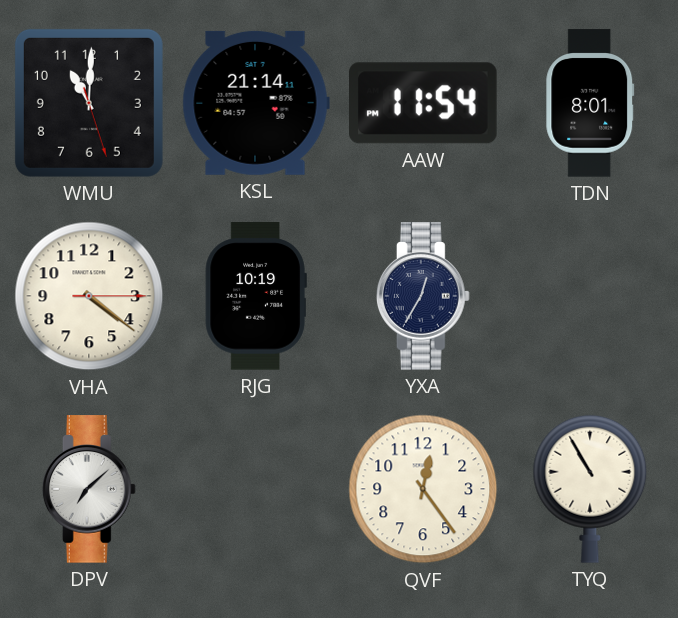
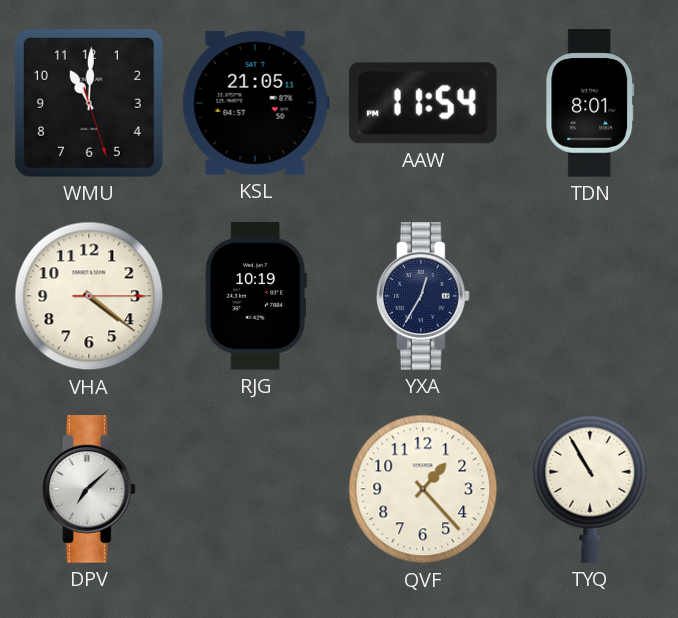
KSL: 21:14 -> 21:05 (256, 103)
QVF: 12:24 -> 1:23 (423, 489)
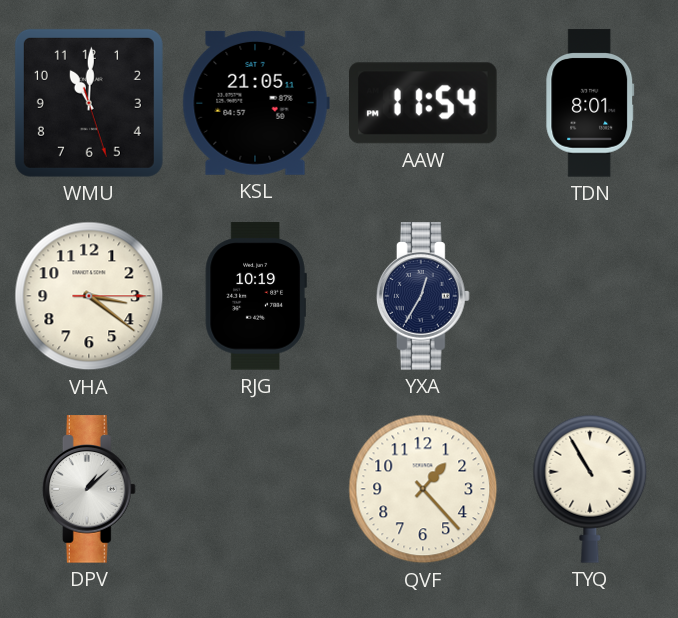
VHA: 4:21 -> 3:21 (89, 296)
DPV: 7:08 -> 1:08 (89, 489)
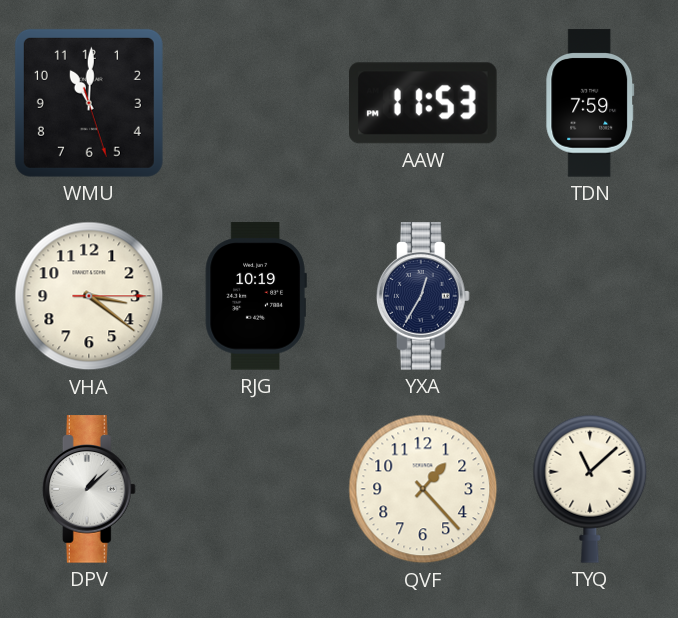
KSL: 21:05 -> none (256, 103)
AAW: 11:54 -> 11:53 (424, 103)
TDN: 8:01 -> 7:59 (590, 103)
TYQ: 10:55 -> 11:08 (590, 489)
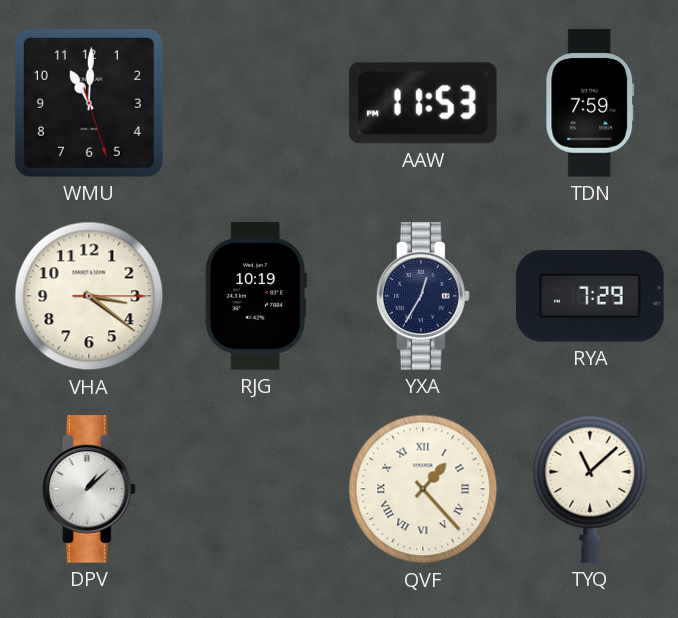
RYA: none -> 7:29 (591, 296)
QVF numerals: Arabic -> Roman (423, 489)
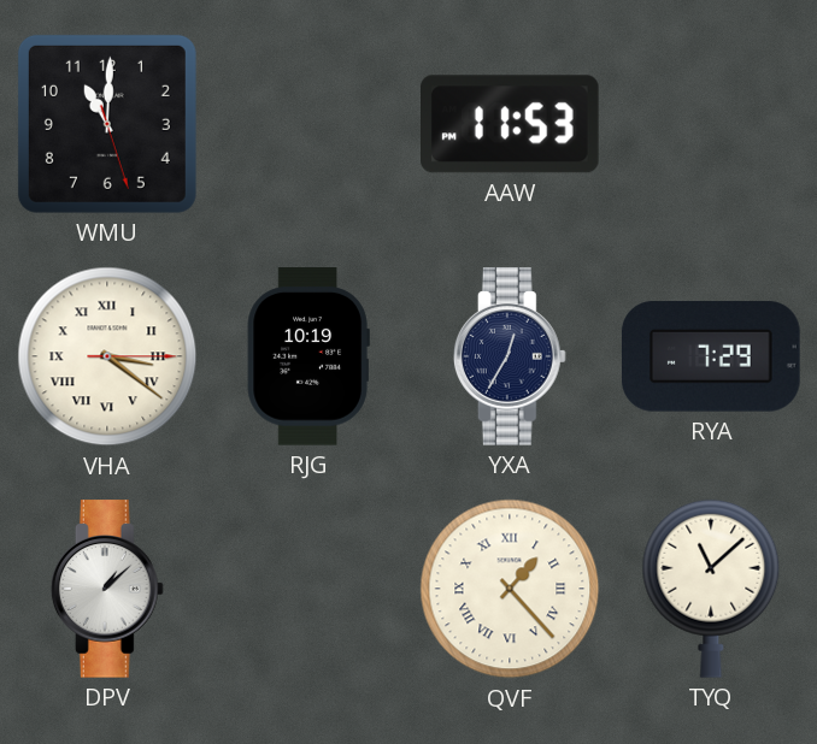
TDN: 7:59 -> none (590, 103)
VHA numerals: Arabic -> Roman (107, 356)
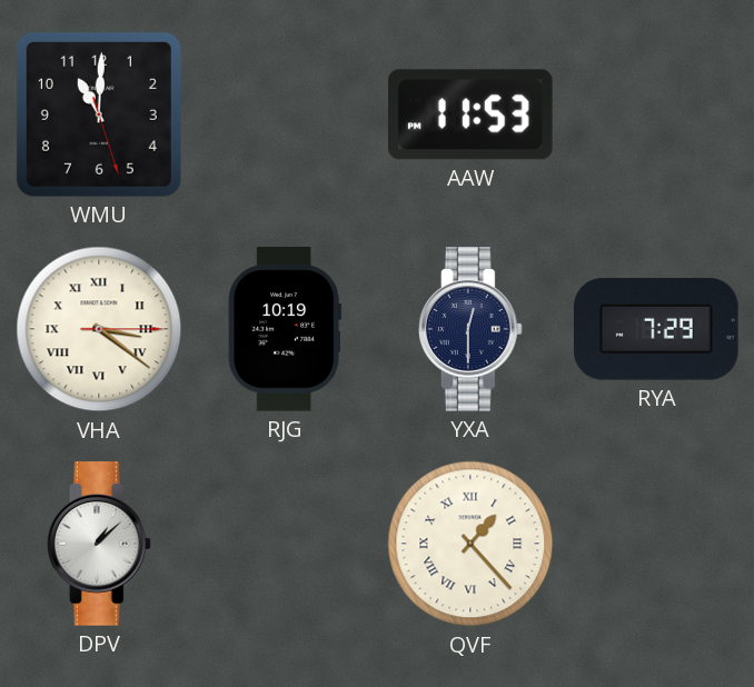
YXA: 12:35 -> 12:30 (470, 329)
TYQ: 11:08 -> none (711, 589)
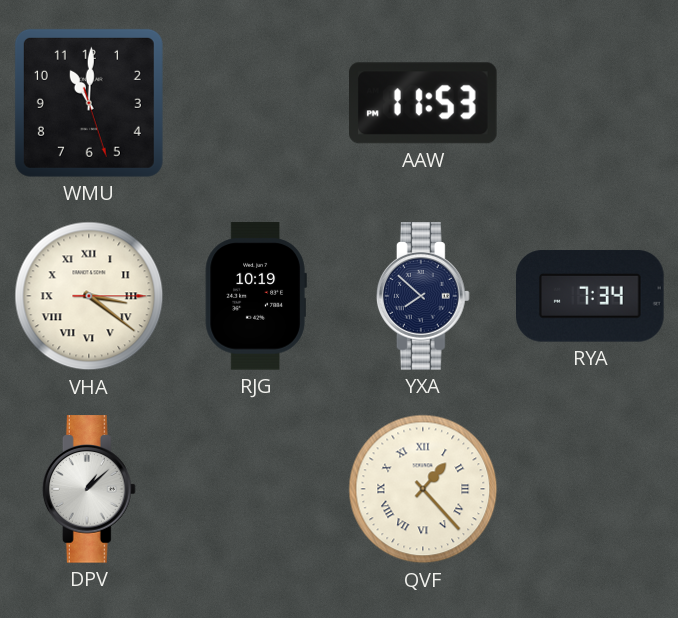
YXA: 12:30 -> 7:52 (423, 296)
RYA: 7:29 -> 7:34 (591, 296)
